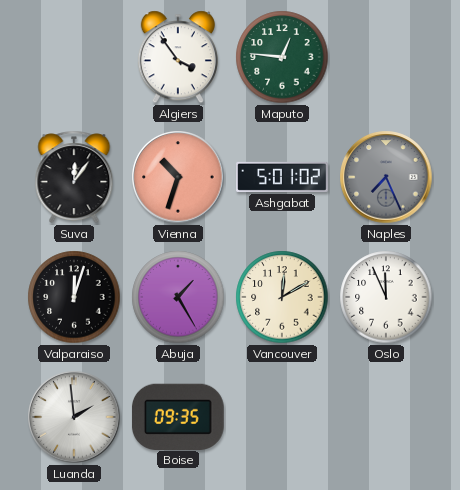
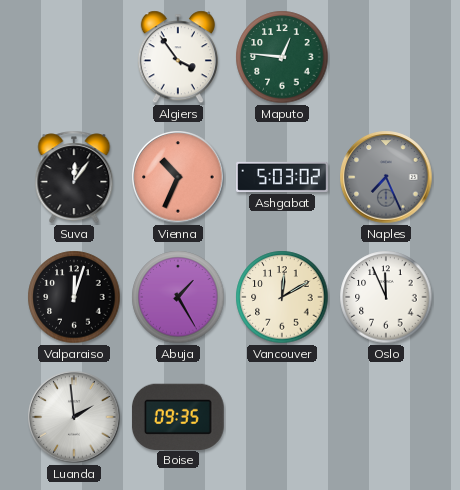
Vienna: 10:33 -> 10:34 (178, 177)
Ashgabat: 5:01 -> 5:03 (283, 177)
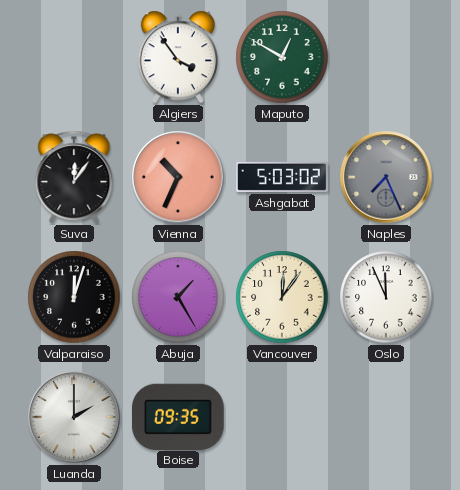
Maputo: 12:46 -> 12:50 (282, 57)
Vancouver: 12:10 -> 12:06 (282, 297)
Luanda: 1:59 -> 2:00 (74, 417)
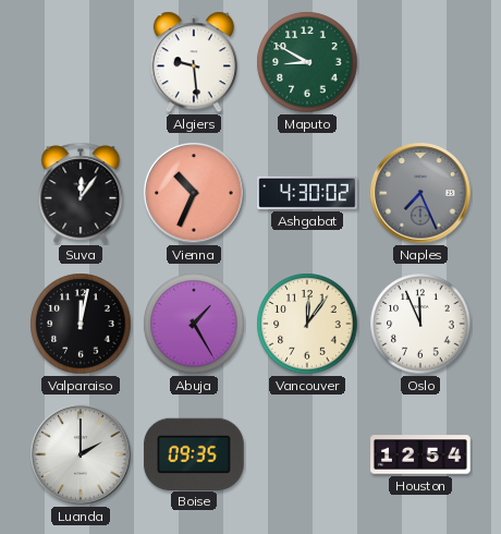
Algiers: 3:54 -> 9:29 (194, 62)
Maputo: 12:50 -> 8:50 (307, 62)
Ashgabat: 5:03 -> 4:30 (308, 193)
Valparaiso: 12:03 -> 12:02 (81, 324)
Houston: none -> 12:54 (421, 454)
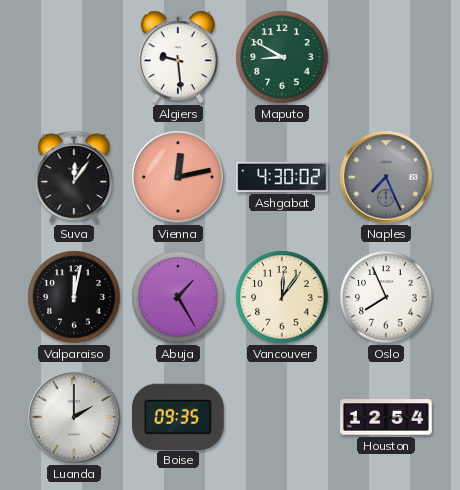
Vienna: 10:34 -> 12:13 (178, 177)
Oslo: 11:56 -> 7:56 (386, 297)
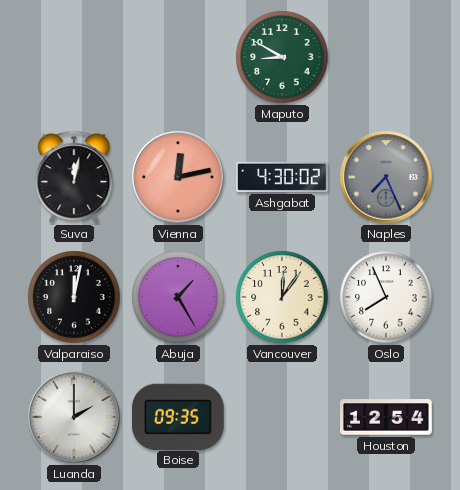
Algiers: 9:29 -> none (178, 57)
Suva: 12:06 -> 12:02 (74, 177)
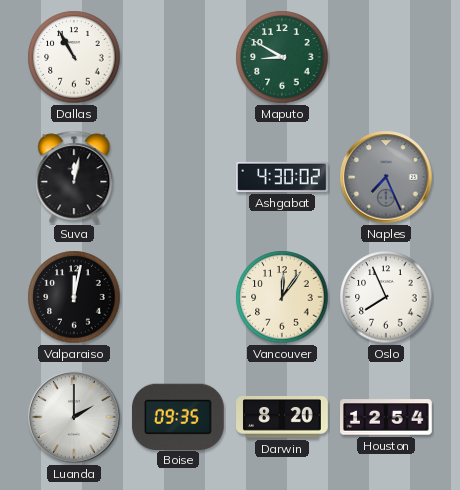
Dallas: none -> 10:55 (74, 57)
Vienna: 12:13 -> none (178, 177)
Abuja: 1:25 -> none (178, 297)
Darwin: none -> 8:20 (283, 418)
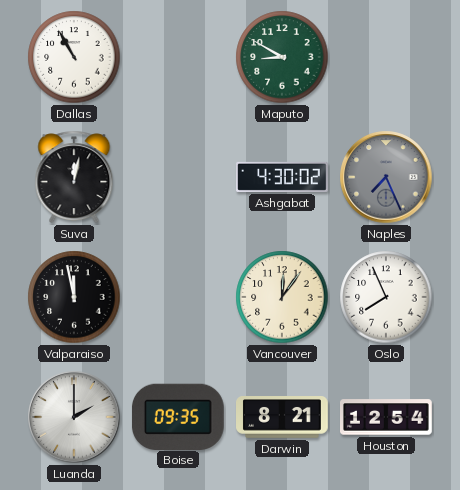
Valparaiso: 12:02 -> 11:58 (74, 297)
Darwin: 8:20 -> 8:21 (283, 418)
